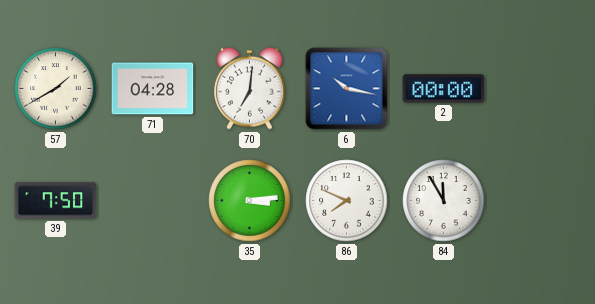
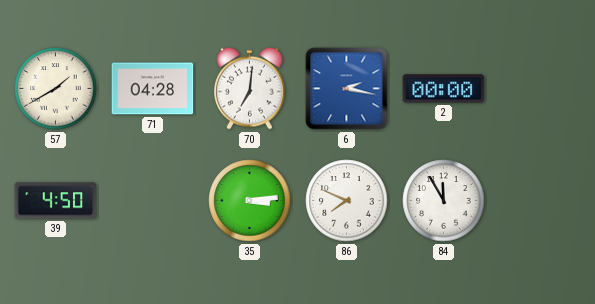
6: 10:17 -> 2:17 (347, 89)
39: 7:50 -> 4:50 (56, 201)
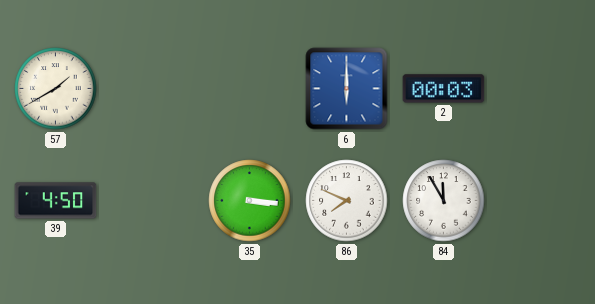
71: 04:28 -> none (153, 89)
70: 7:01 -> none (250, 88)
6: 2:17 -> 6:00 (347, 89)
2: 00:00 -> 00:03 (444, 89)
35: 3:14 -> 3:16 (250, 201)
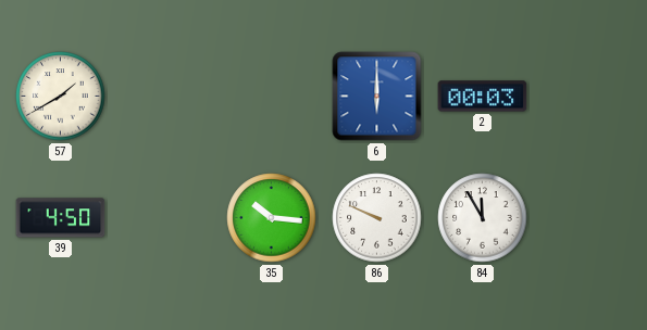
35: 3:16 -> 10:16 (272, 218)
86: 7:49 -> 9:49 (377, 218)
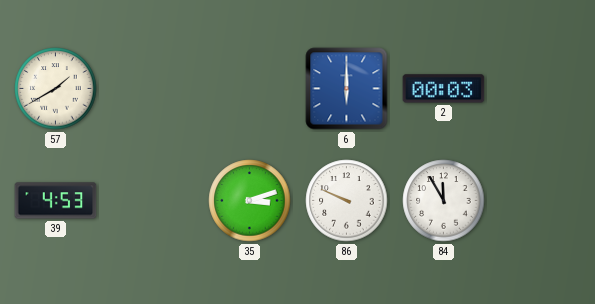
39: 4:50 -> 4:53 (56, 201)
35: 10:16 -> 3:12 (250, 201)
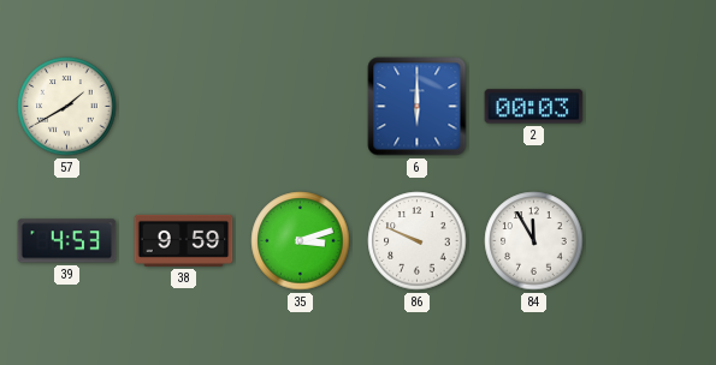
38: none -> 9:59 (184, 240)
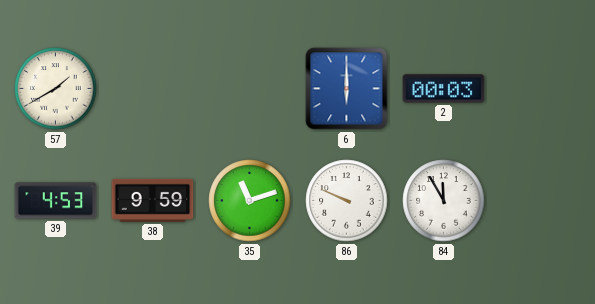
35: 3:12 -> 11:12 (250, 201)
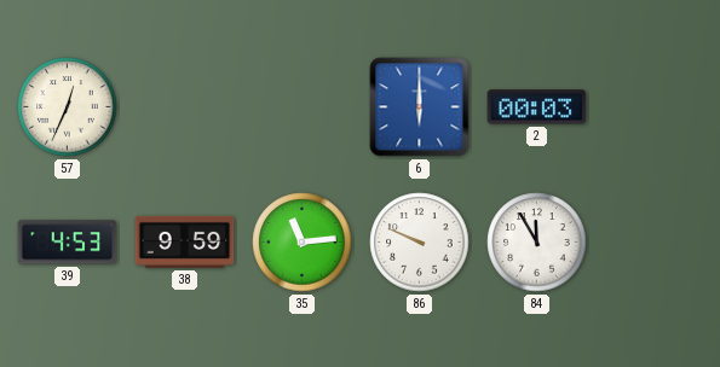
57: 1:40 -> 12:34 (68, 107)
35: 11:12 -> 11:14 (303, 243)
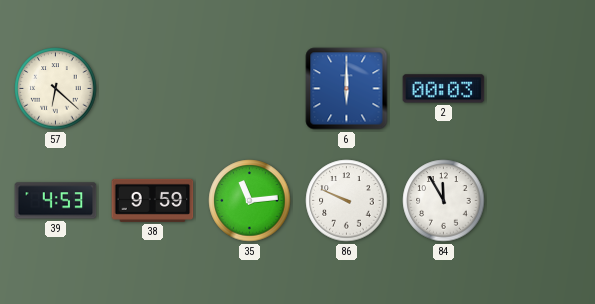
57: 12:34 -> 6:22 (56, 89)
